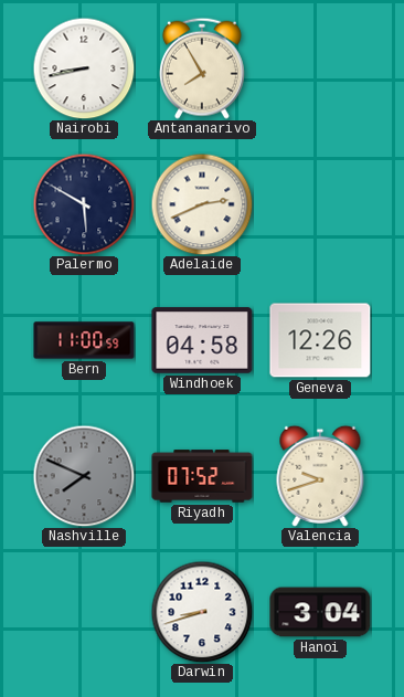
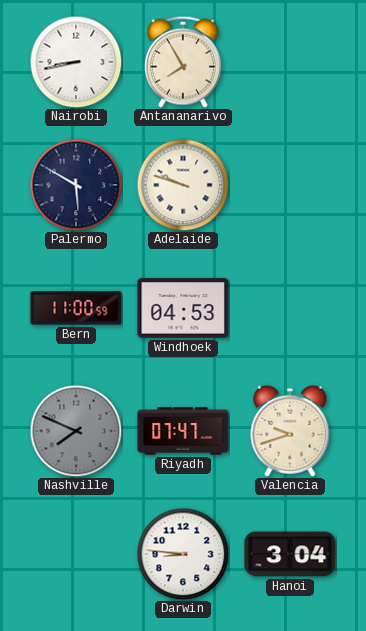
Adelaide: 2:41 -> 9:48 (183, 185)
Windhoek: 04:58 -> 04:53 (183, 308)
Geneva: 12:26 -> none (320, 340)
Riyadh: 07:52 -> 07:47 (183, 431)
Darwin: 8:42 -> 8:46 (183, 554)
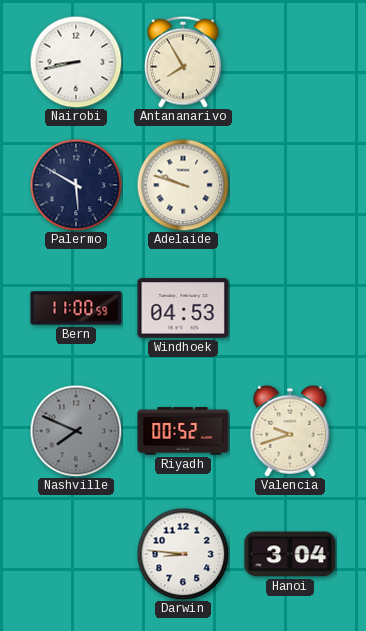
Riyadh: 07:47 -> 00:52 (183, 431)
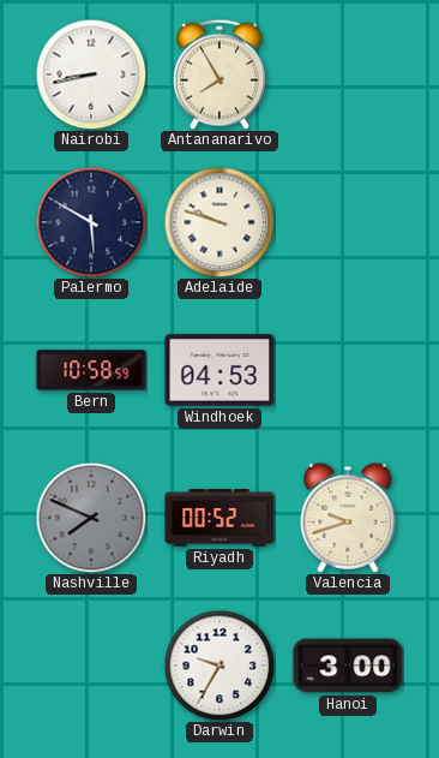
Bern: 11:00 -> 10:58 (91, 370)
Darwin: 8:46 -> 9:35 (220, 666)
Hanoi: 3:04 -> 3:00 (348, 666)
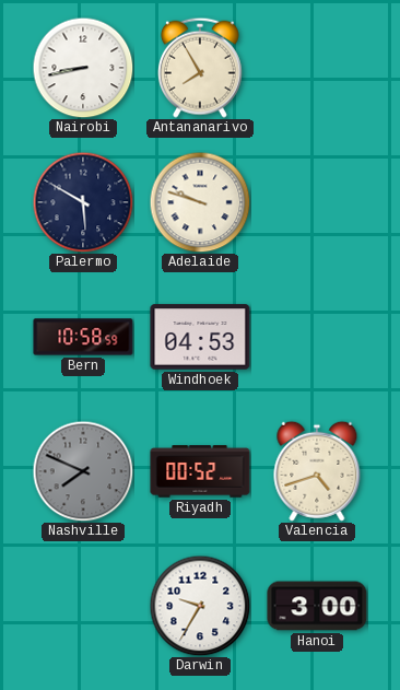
Valencia: 9:42 -> 4:42 (317, 471)
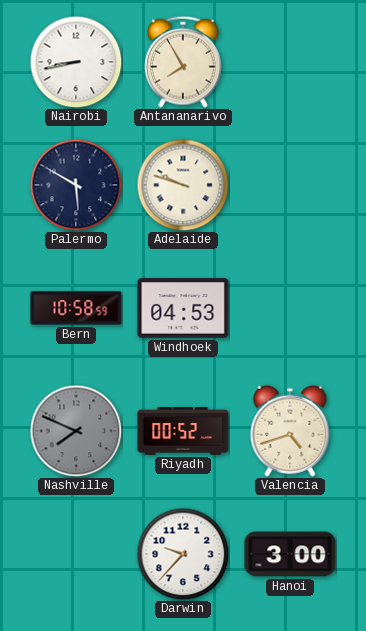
Darwin: 9:35 -> 9:37 (183, 554)
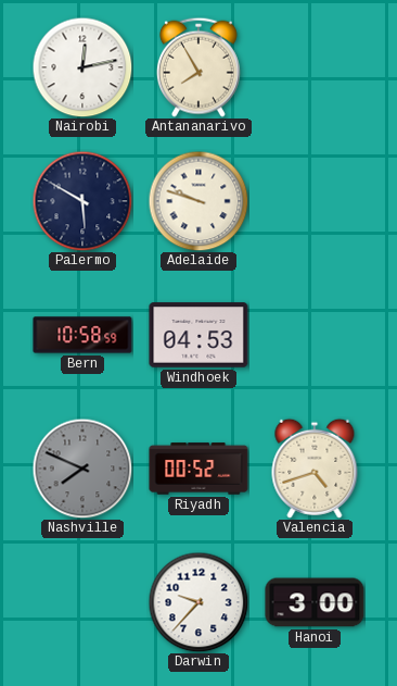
Nairobi: 8:43 -> 12:13 (82, 67)
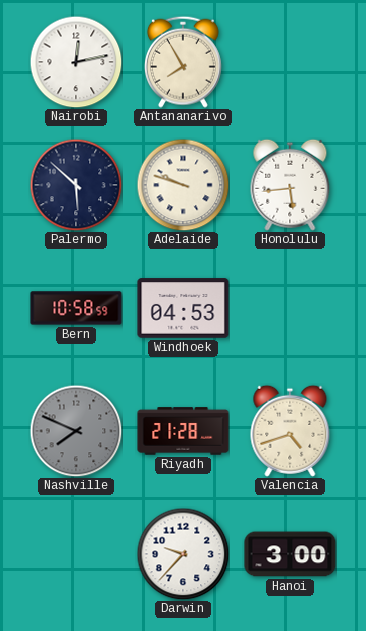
Palermo: 5:50 -> 5:52 (76, 185)
Honolulu: none -> 5:44 (290, 185)
Riyadh: 00:52 -> 21:28 (183, 431)
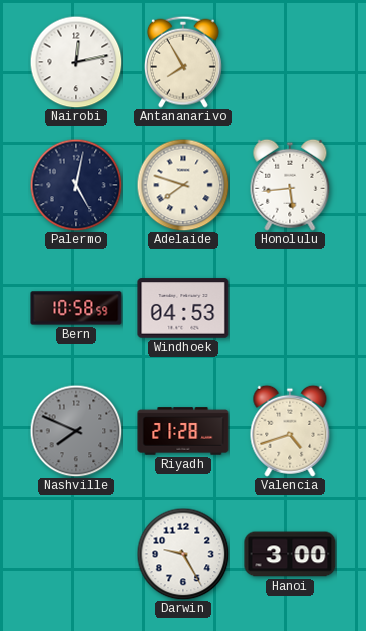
Palermo: 5:52 -> 5:02 (76, 185)
Adelaide: 9:48 -> 7:48 (183, 185)
Darwin: 9:37 -> 9:25 (183, 554)
